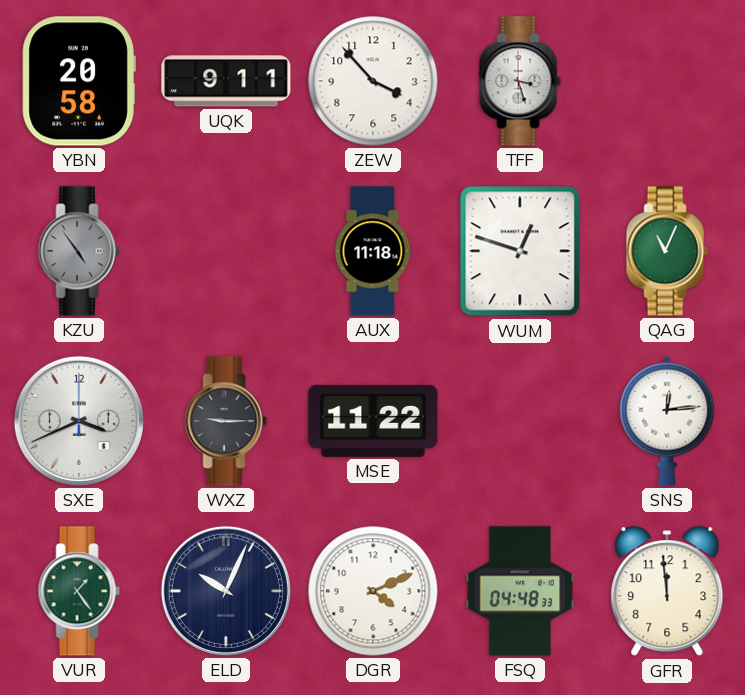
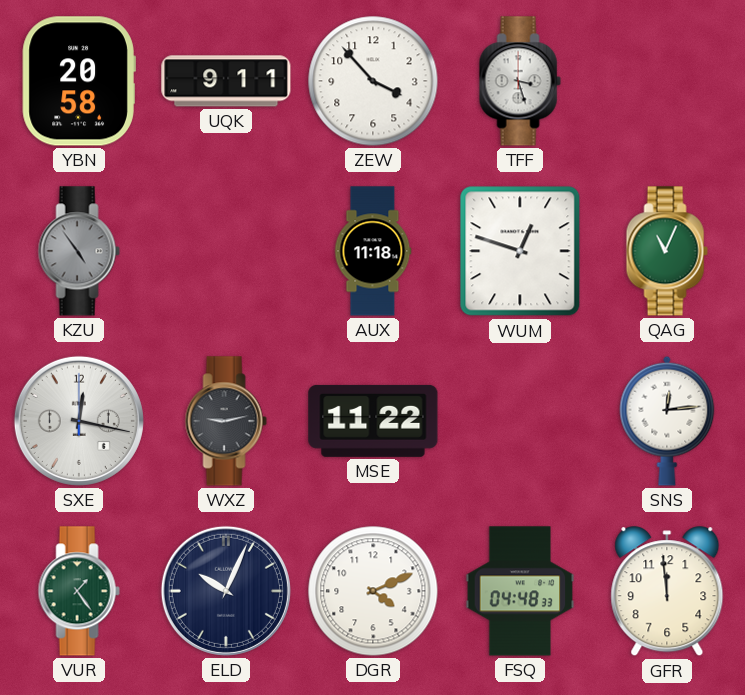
SXE: 3:41 -> 12:17 (79, 421)
WXZ: 9:15 -> 9:13 (226, 421)
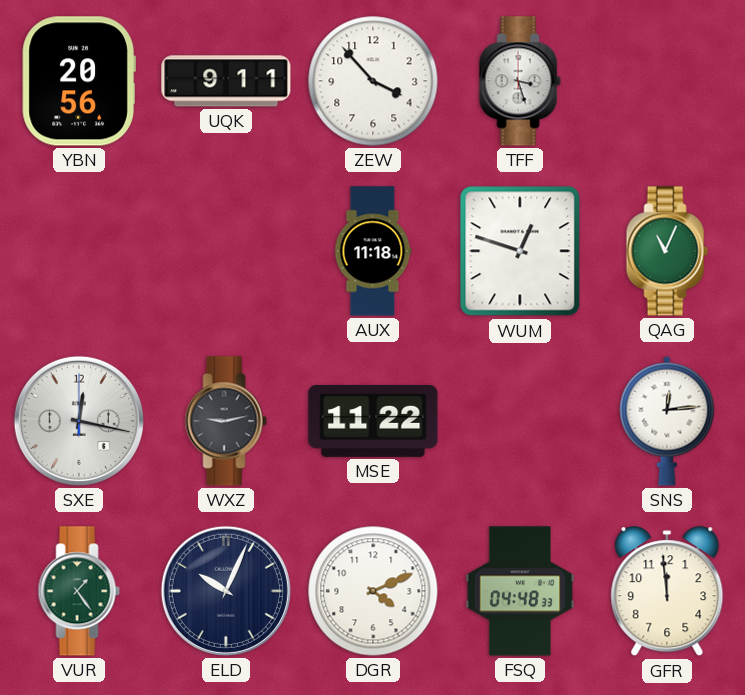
YBN: 20:58 -> 20:56 (79, 81)
KZU: 4:54 -> none (79, 251)
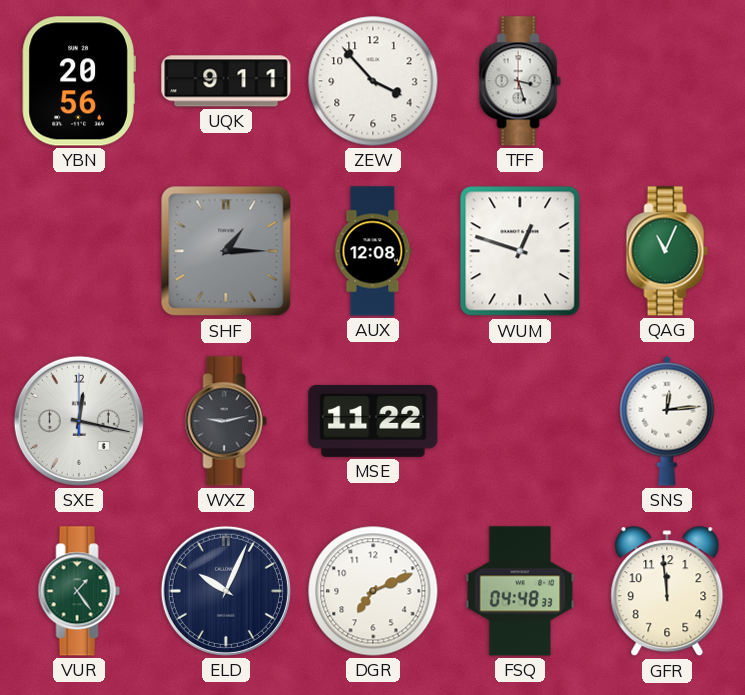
SHF: none -> 1:15 (226, 251)
AUX: 11:18 -> 12:08 (373, 251)
DGR: 4:11 -> 7:11 (373, 591)
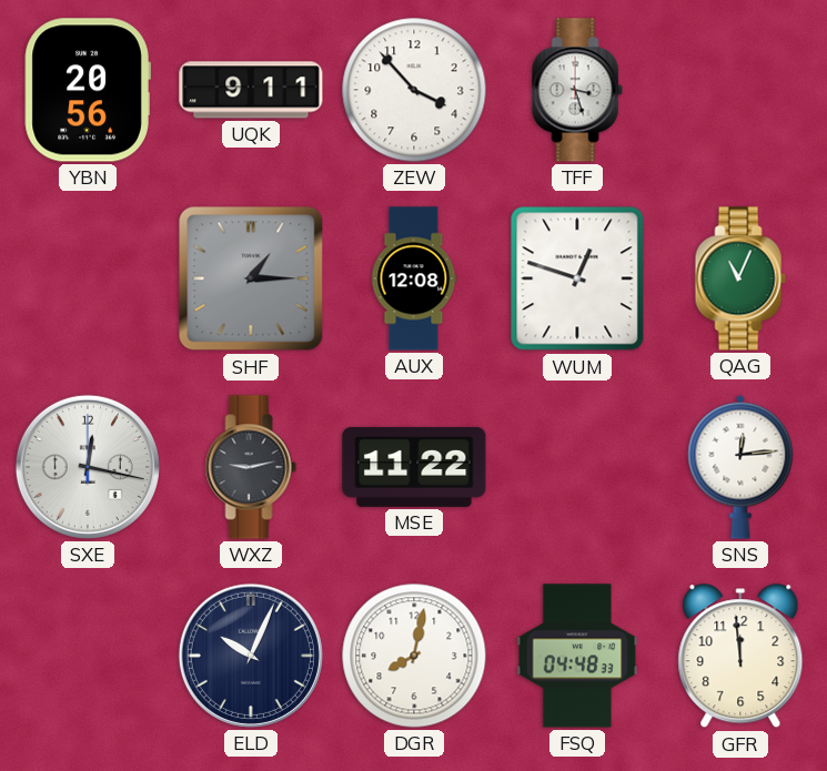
VUR: 1:24 -> none (79, 591)
DGR: 7:11 -> 8:02 (414, 656)
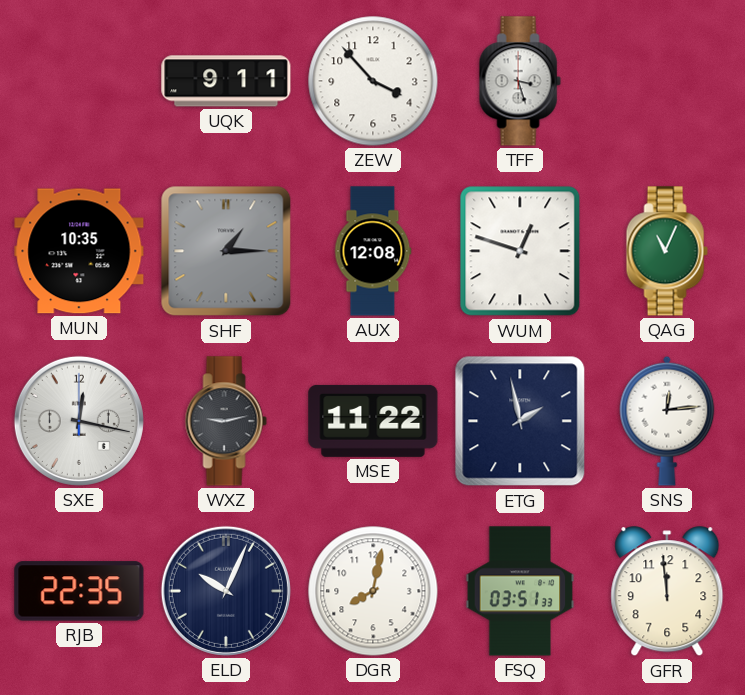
YBN: 20:56 -> none (88, 90)
MUN: none -> 10:35 (79, 251)
ETG: none -> 1:58 (520, 421)
RJB: none -> 22:35 (79, 591)
FSQ: 04:48 -> 03:51 (520, 591)
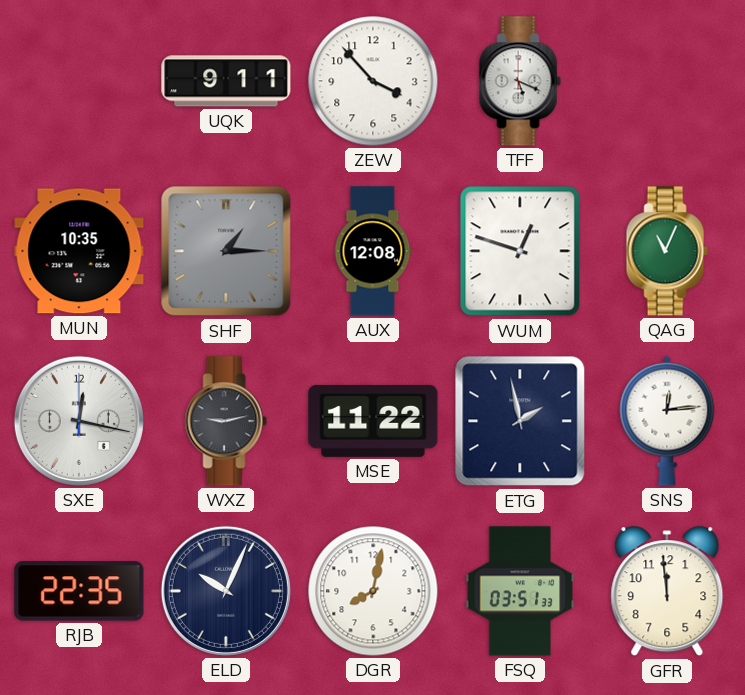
TFF: 3:27 -> 5:19 (520, 81)
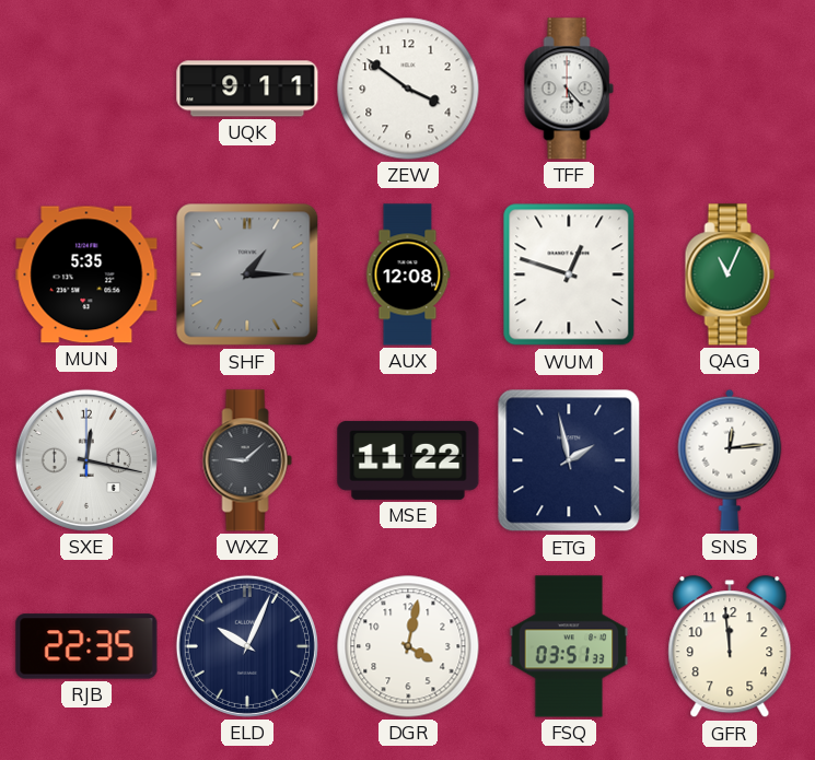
ZEW: 3:53 -> 3:51 (408, 89)
TFF: 5:19 -> 5:23 (569, 89)
MUN: 10:35 -> 5:35 (86, 274)
WXZ: 9:13 -> 9:08 (247, 460)
DGR: 8:02 -> 4:02 (408, 646)
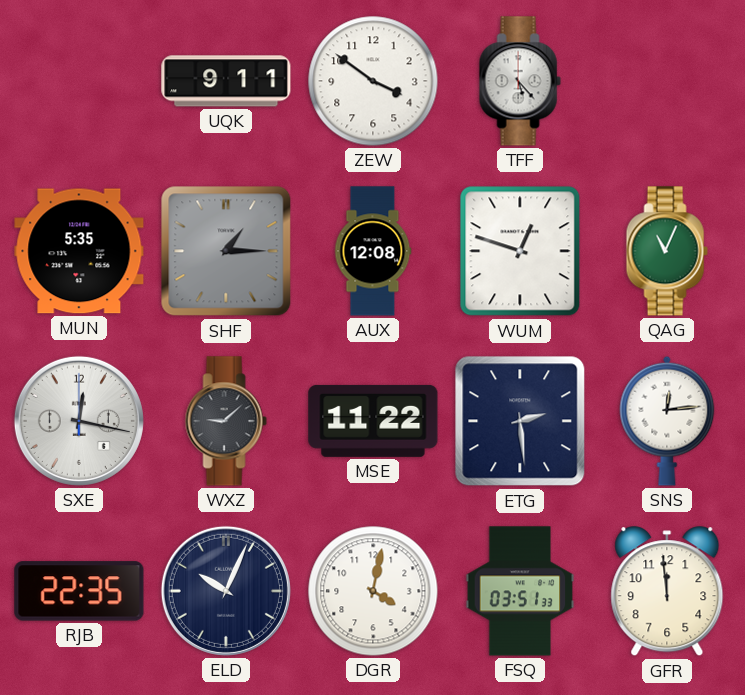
ETG: 1:58 -> 2:29 (520, 421)
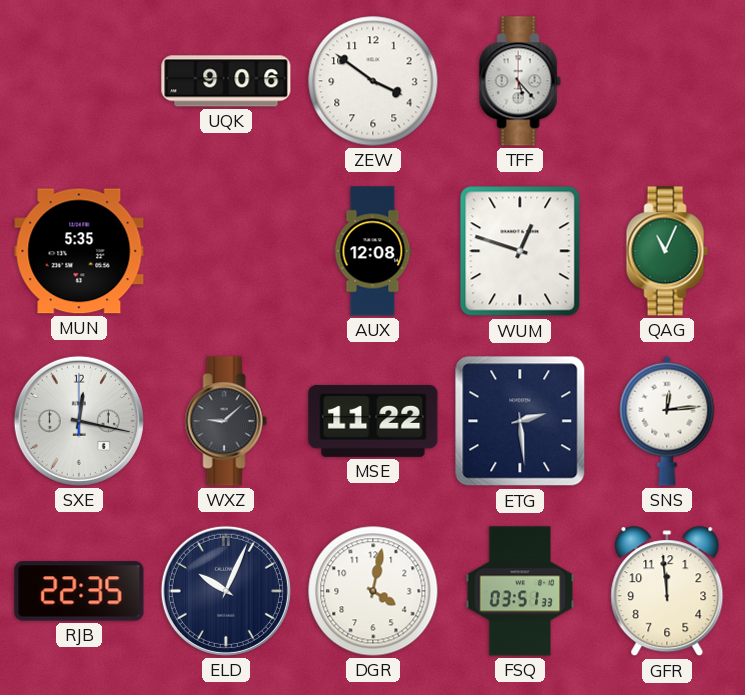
UQK: 9:11 -> 9:06 (226, 81)
SHF: 1:15 -> none (226, 251)
